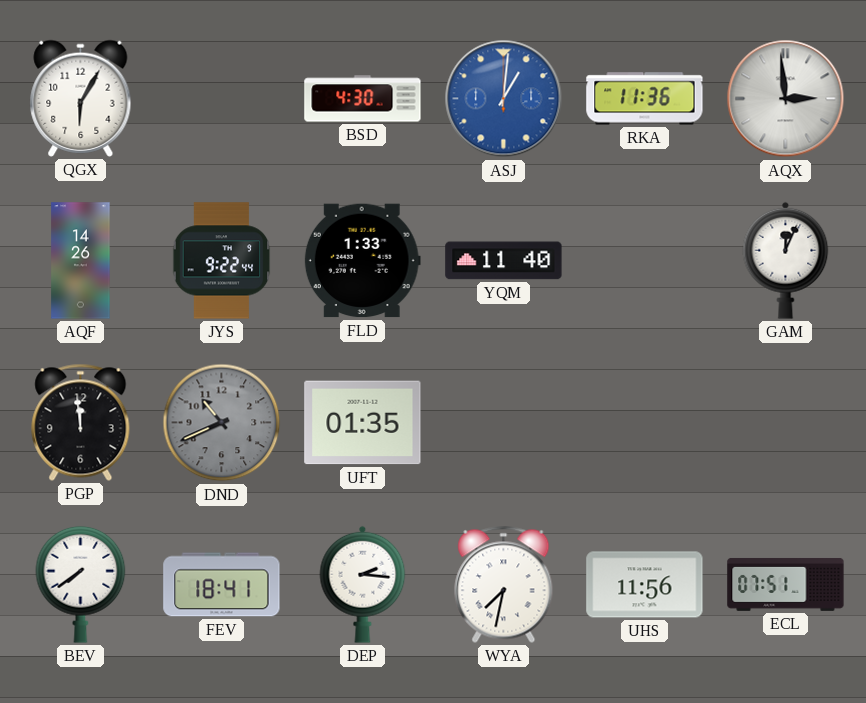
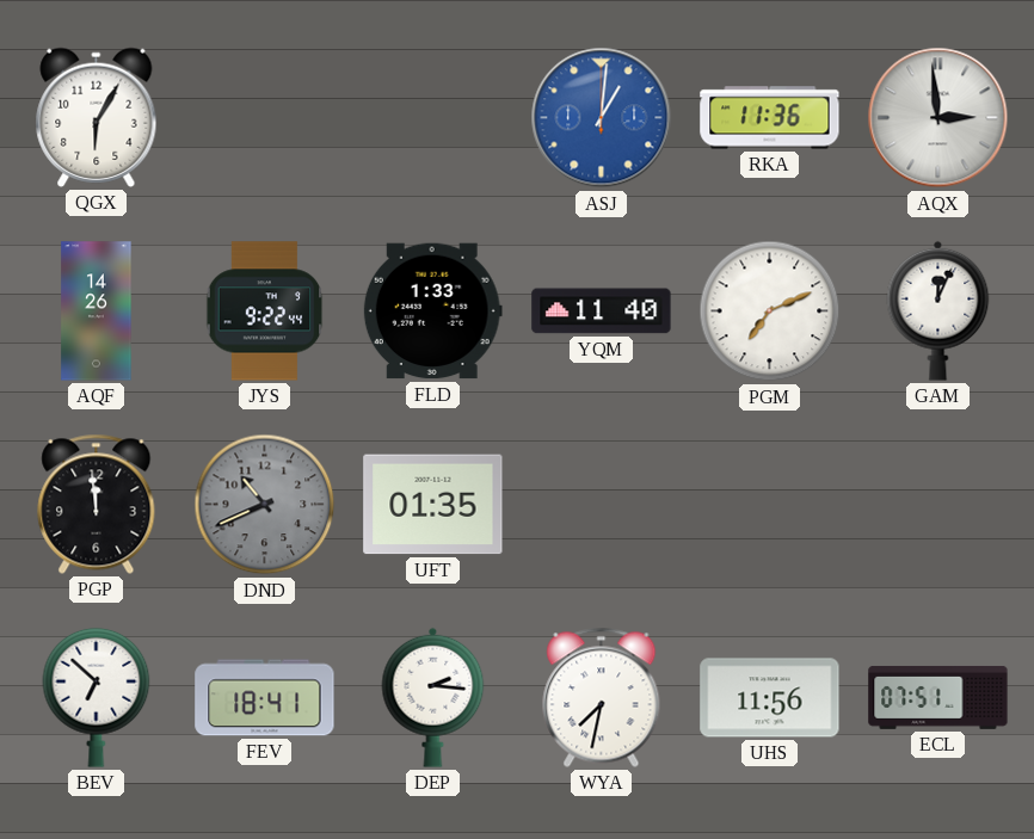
BSD: 4:30 -> none (363, 99)
PGM: none -> 7:11 (770, 311)
BEV: 7:39 -> 6:52 (97, 697)
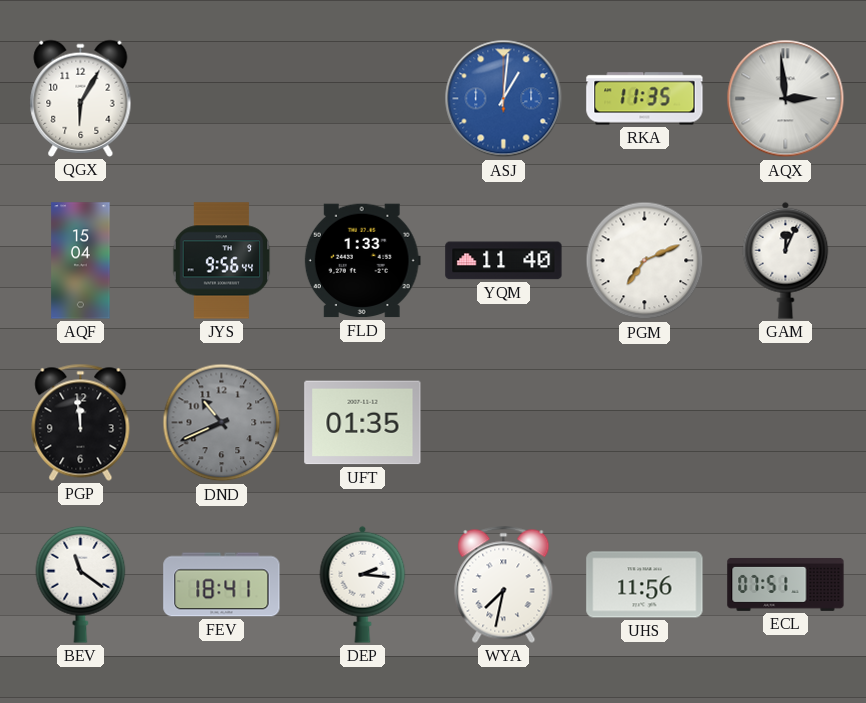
RKA: 11:36 -> 11:35 (645, 99)
AQF: 14:26 -> 15:04 (81, 261)
JYS: 9:22 -> 9:56 (222, 261)
BEV: 6:52 -> 11:21 (81, 584)
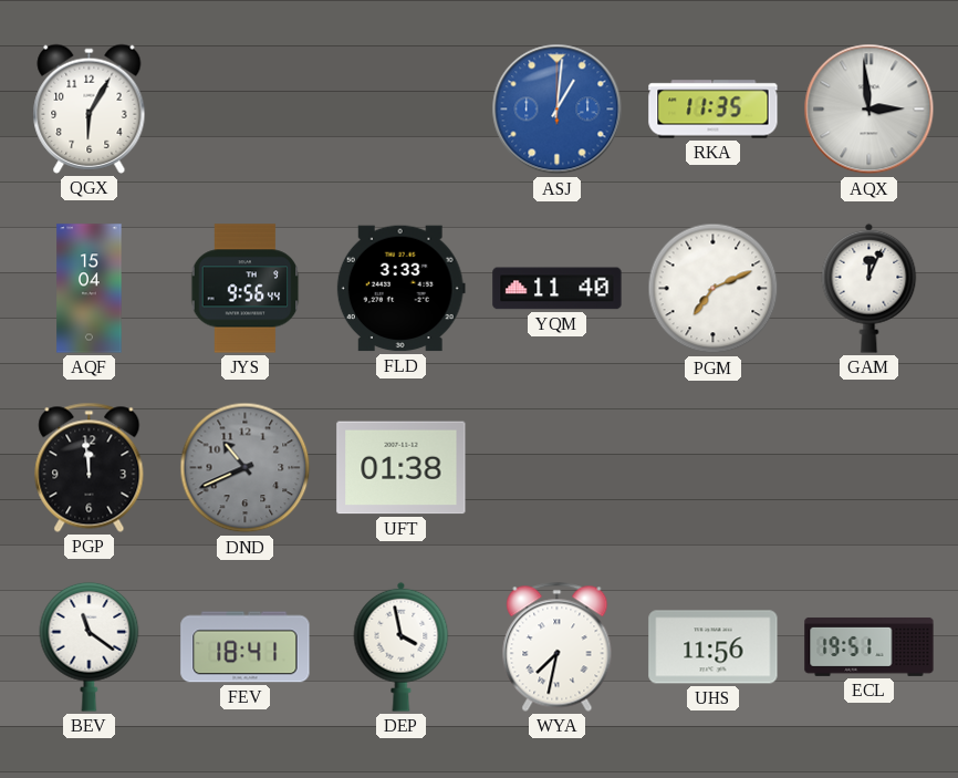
FLD: 1:33 -> 3:33 (400, 289)
UFT: 01:35 -> 01:38 (402, 468)
DEP: 2:16 -> 3:58 (402, 646)
ECL: 07:51 -> 19:51 (870, 646)
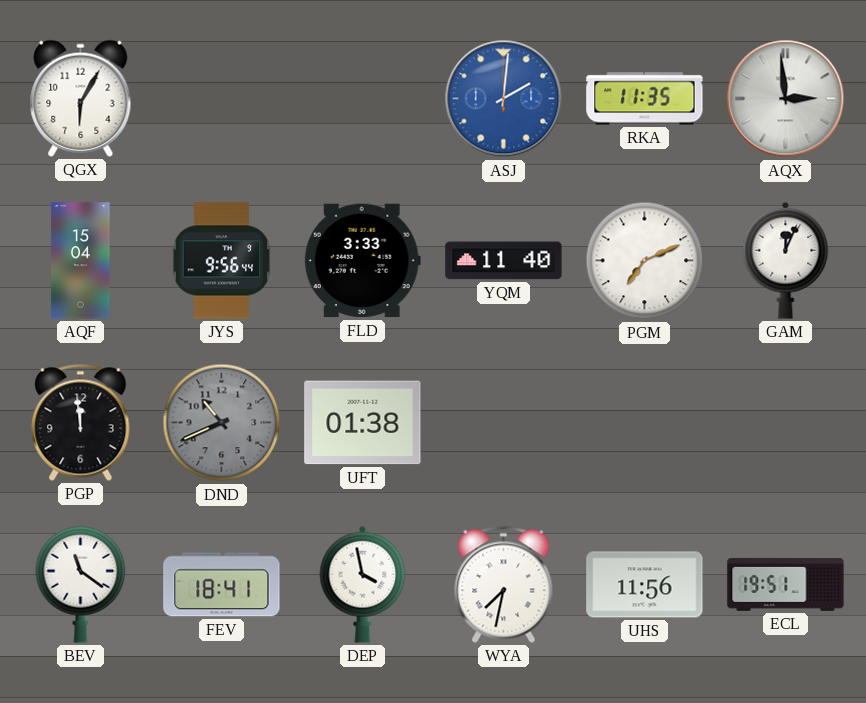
ASJ: 1:01 -> 2:01 (504, 99)
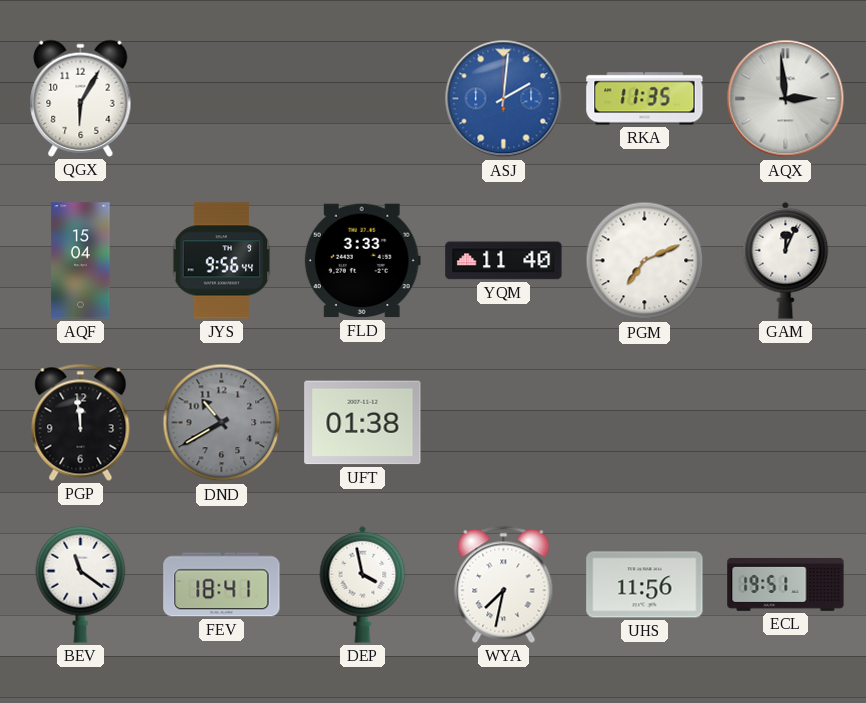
DND: 10:41 -> 10:40 (222, 423)
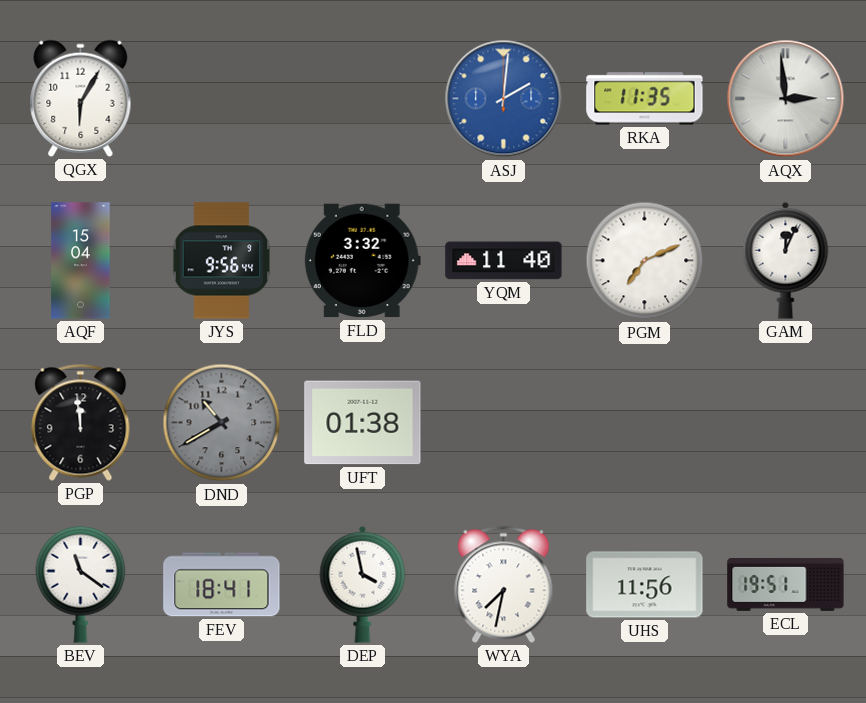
FLD: 3:33 -> 3:32 (362, 261)
